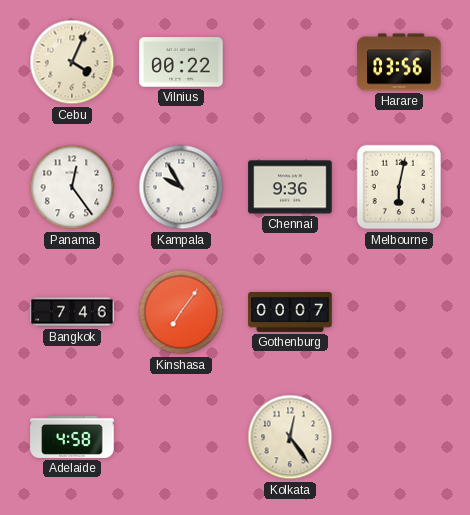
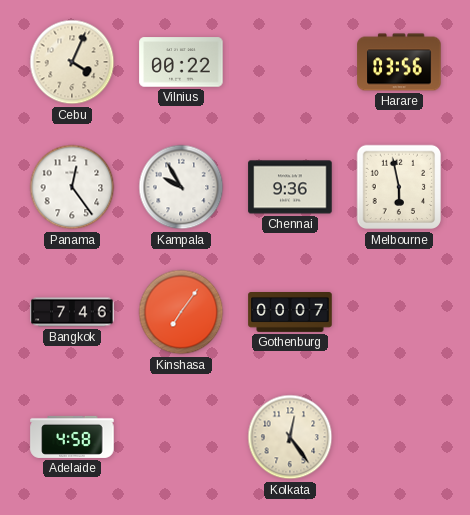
Melbourne: 6:02 -> 5:58 (399, 187)
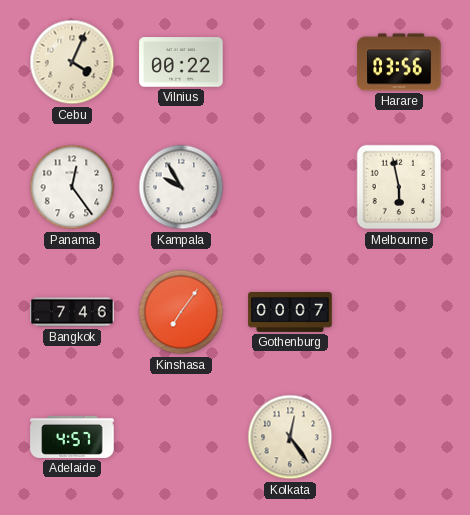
Chennai: 9:36 -> none (290, 187)
Adelaide: 4:58 -> 4:57 (72, 437)
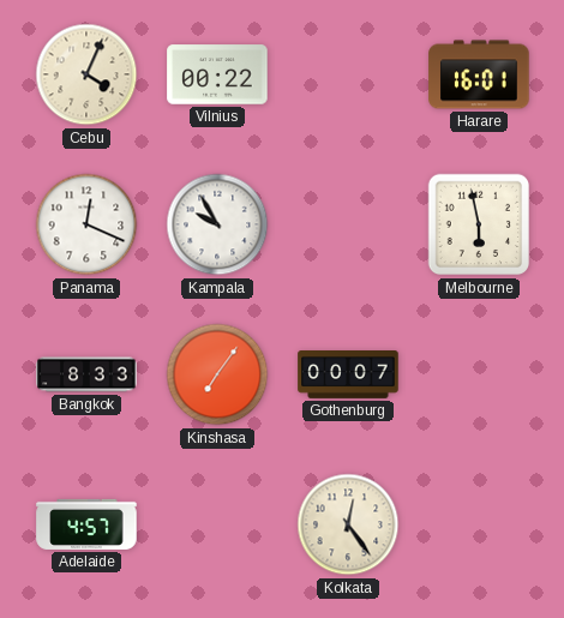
Harare: 03:56 -> 16:01 (479, 74)
Panama: 12:24 -> 12:19 (86, 224)
Bangkok: 7:46 -> 8:33 (86, 374)
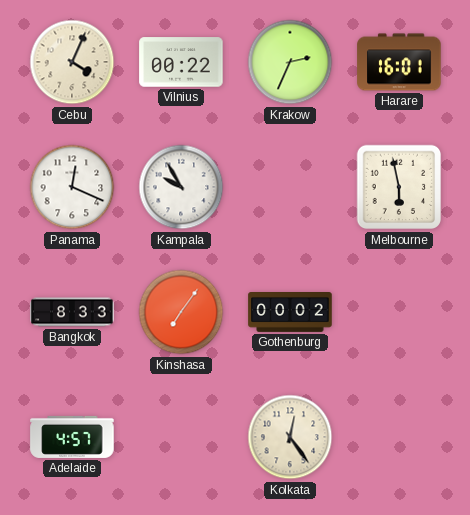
Krakow: none -> 2:34 (290, 62)
Gothenburg: 00:07 -> 00:02 (290, 313)
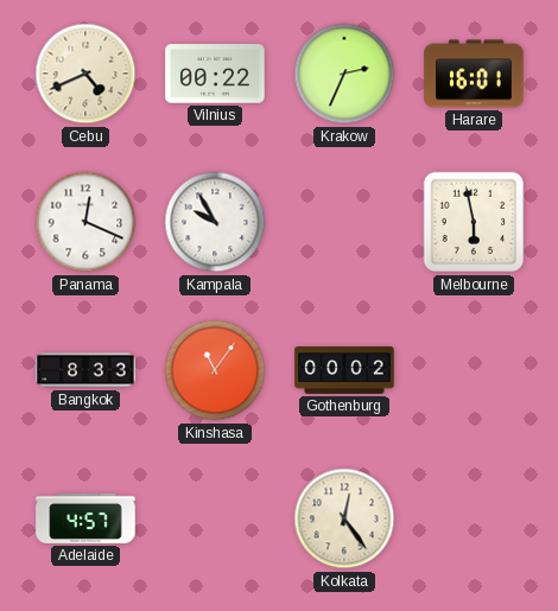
Cebu: 4:04 -> 4:41 (85, 74)
Kinshasa: 7:06 -> 11:06 (215, 370)
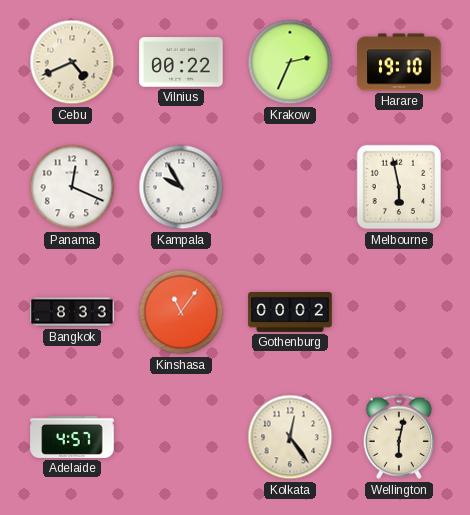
Harare: 16:01 -> 19:10 (399, 62)
Wellington: none -> 6:02 (399, 437)
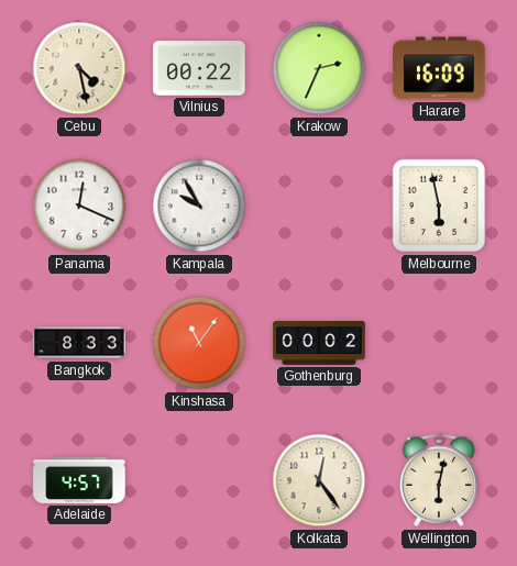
Cebu: 4:41 -> 4:28 (79, 68)
Harare: 19:10 -> 16:09 (439, 68)
